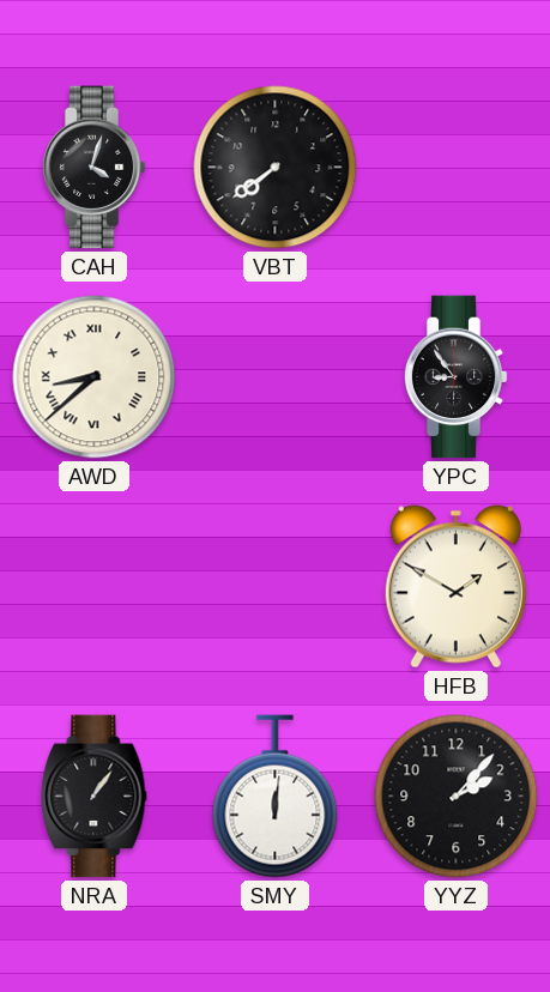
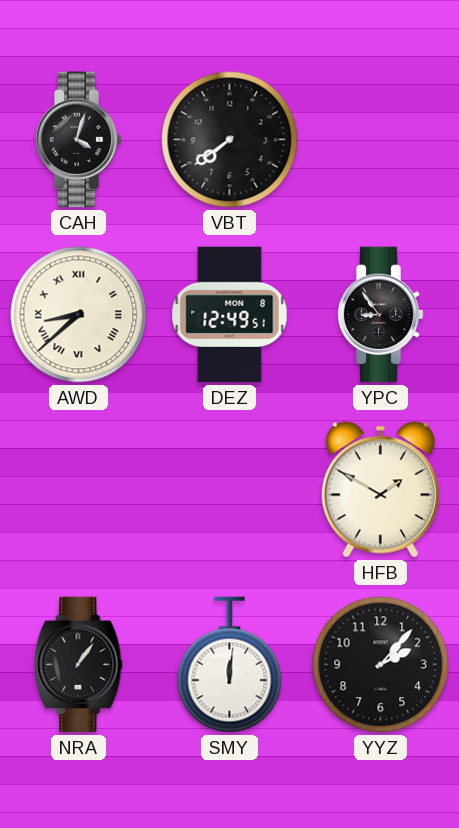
DEZ: none -> 12:49 (230, 315)
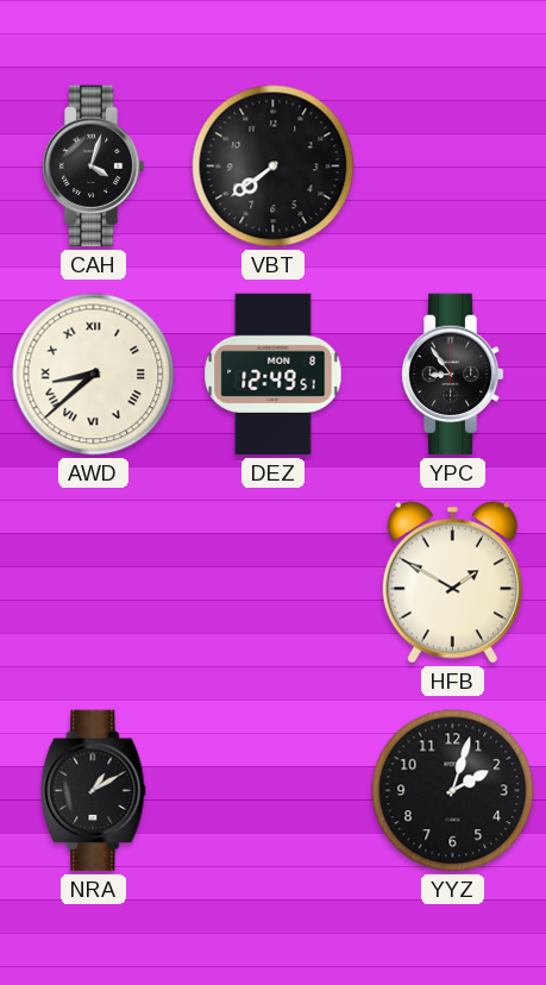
NRA: 1:06 -> 1:10 (94, 791)
SMY: 12:01 -> none (230, 665)
YYZ: 2:07 -> 2:03 (453, 791)
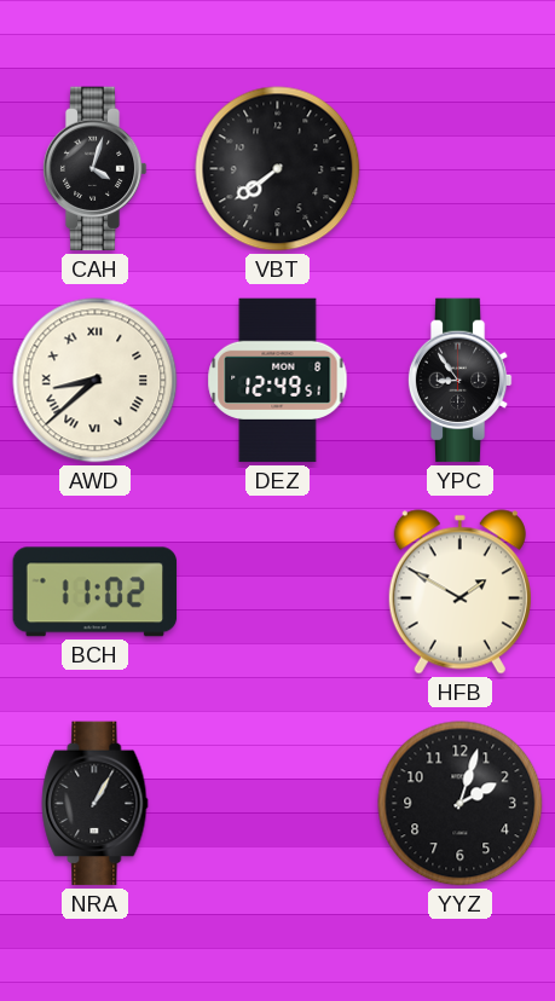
BCH: none -> 11:02 (96, 592)
NRA: 1:10 -> 1:05 (96, 804)
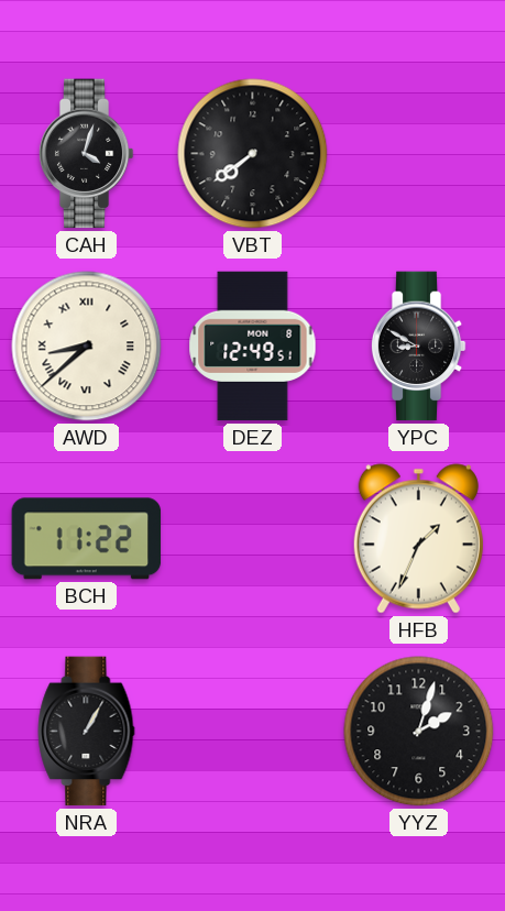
YPC: 8:54 -> 8:50 (418, 347)
BCH: 11:02 -> 11:22 (87, 539)
HFB: 1:50 -> 1:34 (418, 539)
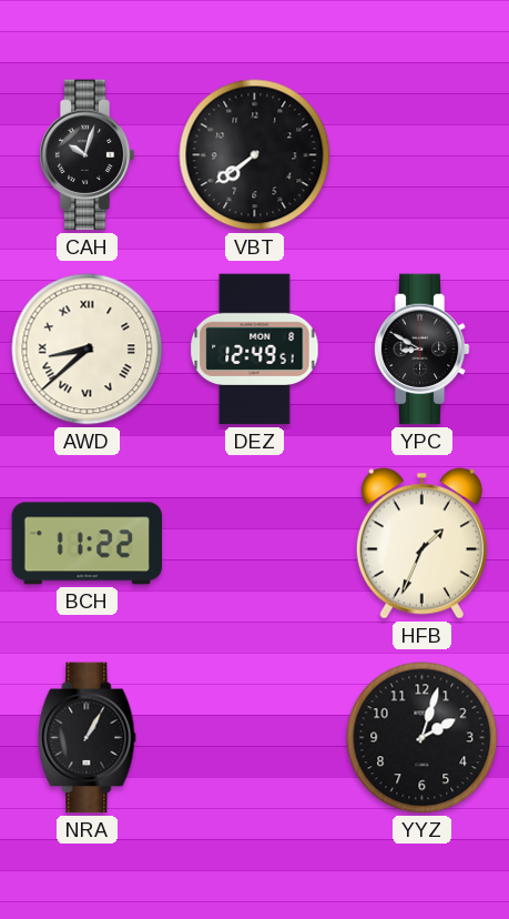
CAH: 4:03 -> 10:03 (86, 155)
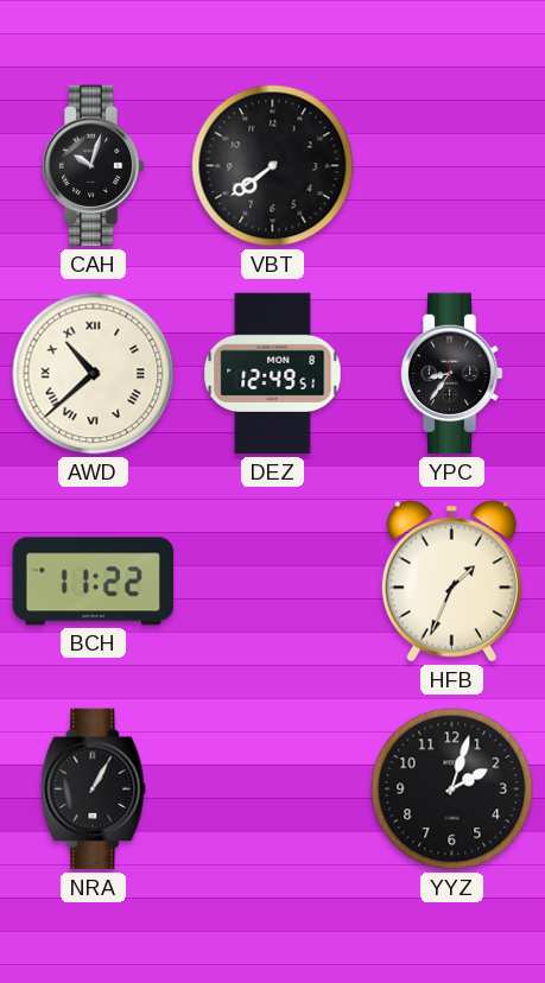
AWD: 8:38 -> 10:38 (94, 374)
YPC: 8:50 -> 8:36 (451, 374)
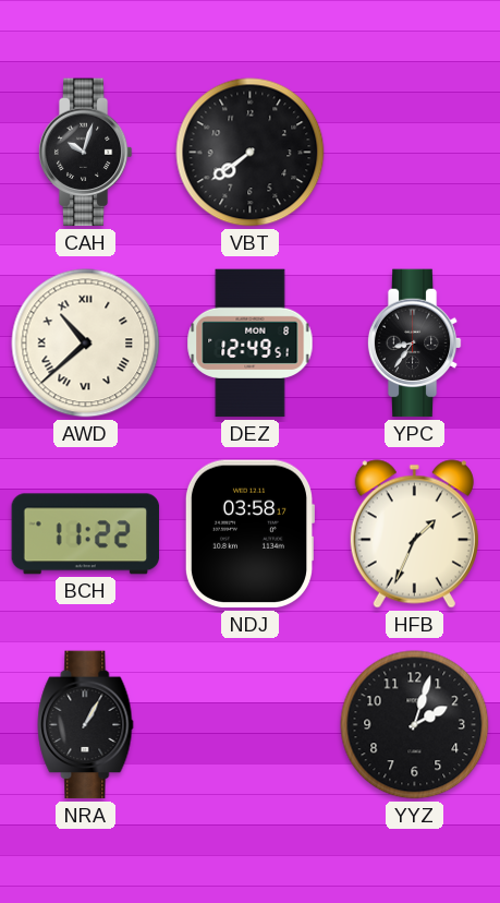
NDJ: none -> 03:58 (248, 534)
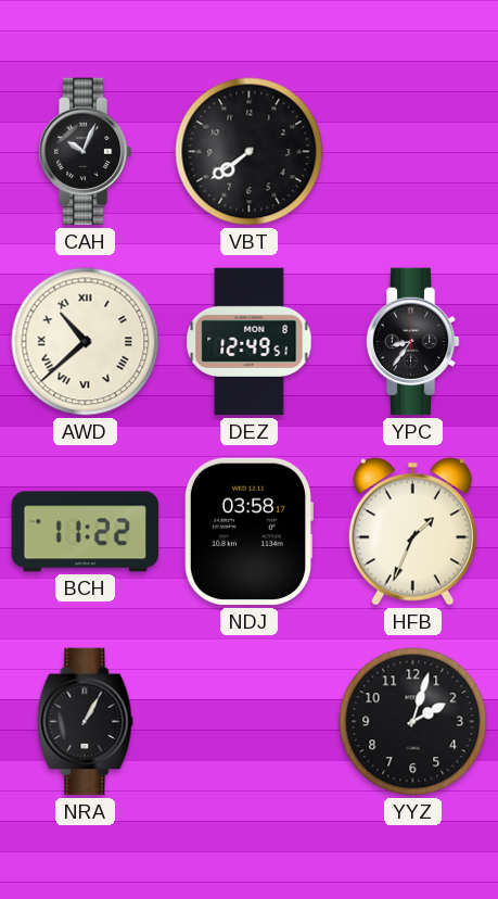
CAH: 10:03 -> 10:04 (85, 152)
